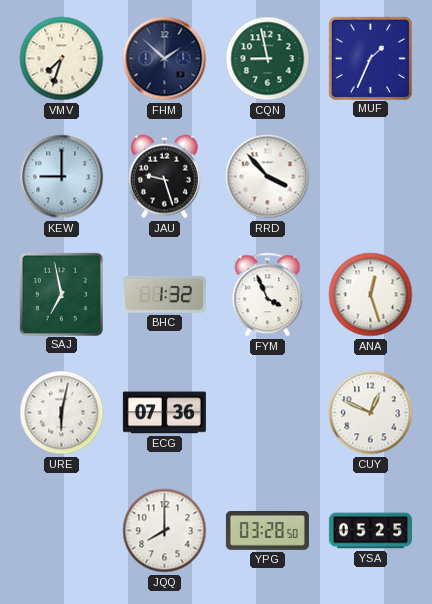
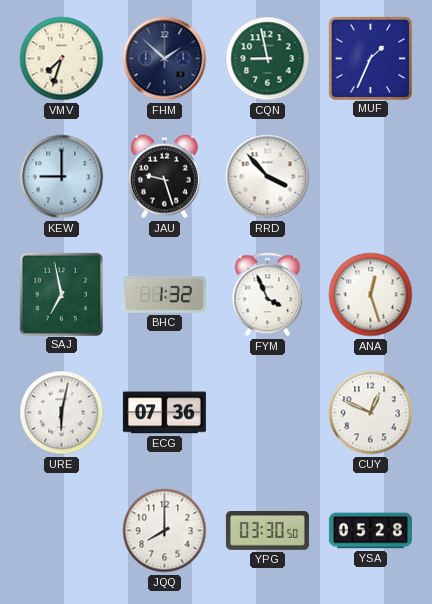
YPG: 03:28 -> 03:30 (267, 531)
YSA: 05:25 -> 05:28 (370, 531)
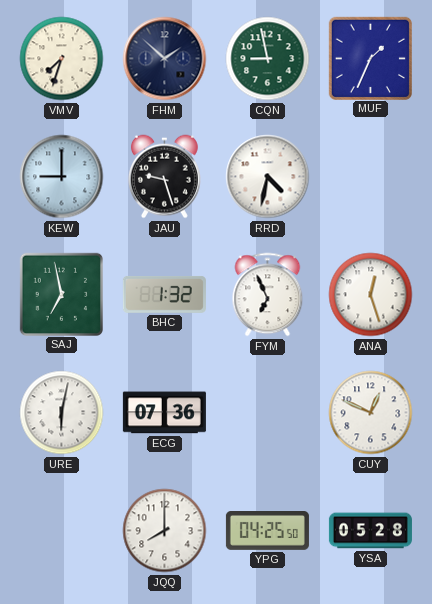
RRD: 3:53 -> 4:32 (268, 177)
FYM: 3:56 -> 6:56 (268, 295)
YPG: 03:30 -> 04:25 (267, 531)
